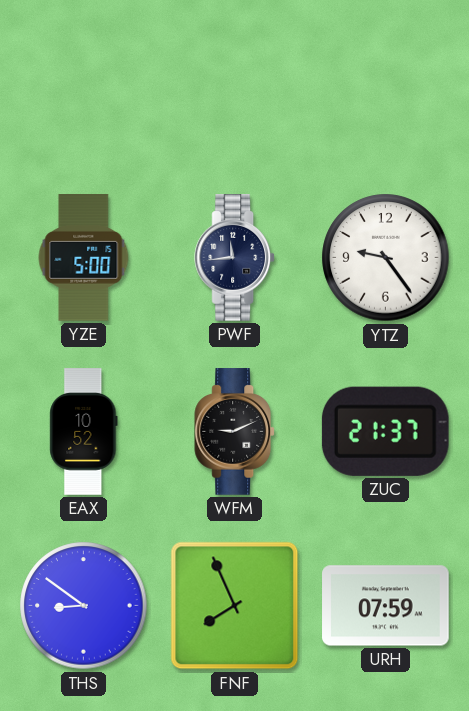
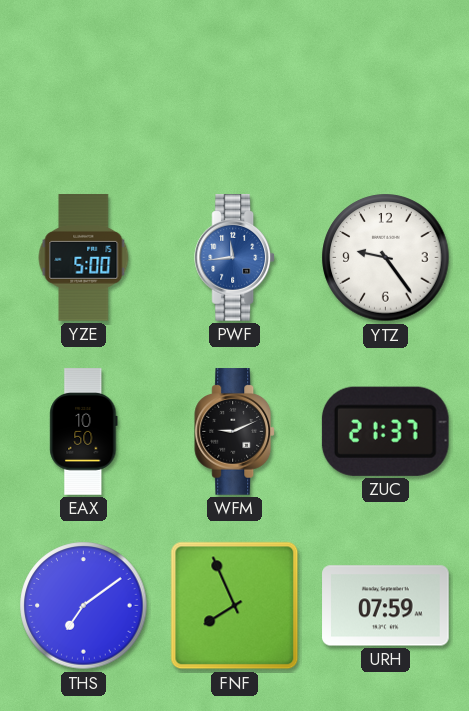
PWF dial: navy -> blue (235, 258)
EAX: 10:52 -> 10:50 (84, 432)
THS: 8:51 -> 7:09 (84, 606)
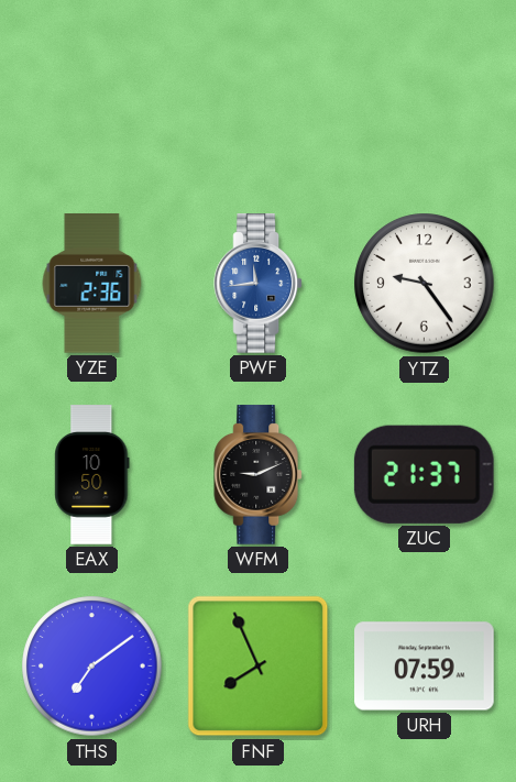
YZE: 5:00 -> 2:36 (92, 284)
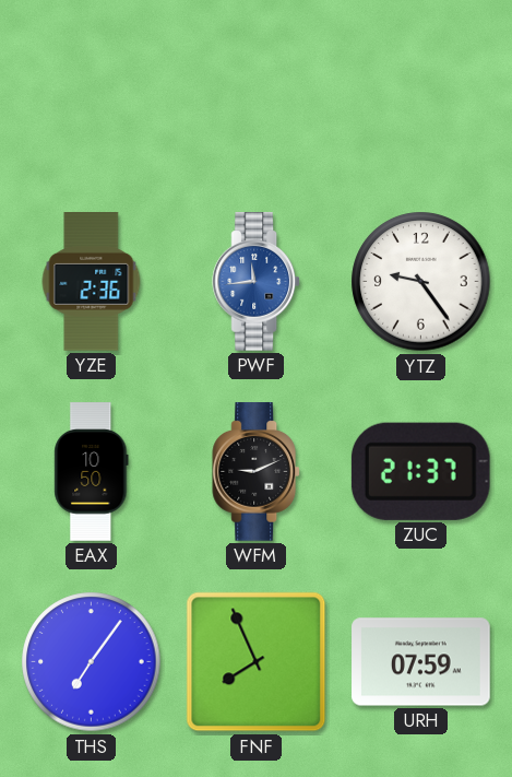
THS: 7:09 -> 7:06 (92, 662)
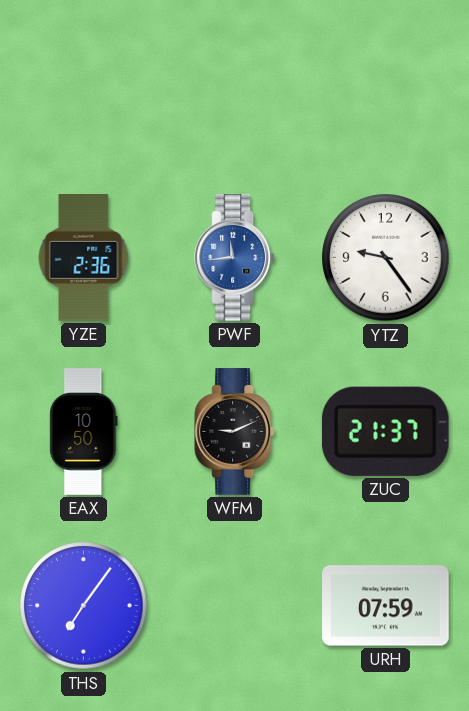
FNF: 7:56 -> none (257, 662)
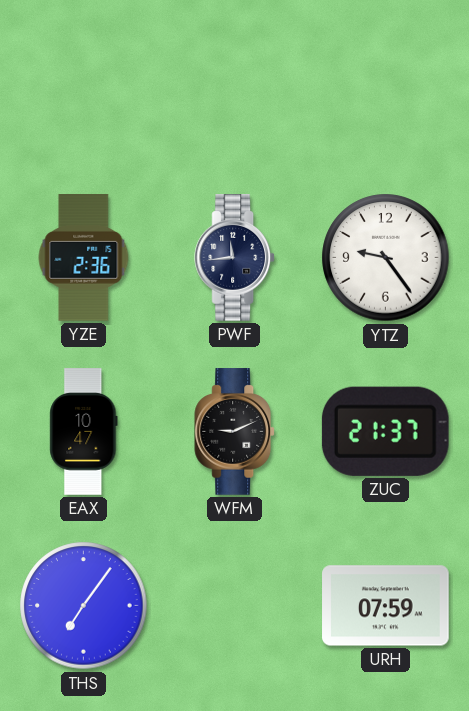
PWF dial: blue -> navy (235, 258)
EAX: 10:50 -> 10:47 (84, 432)
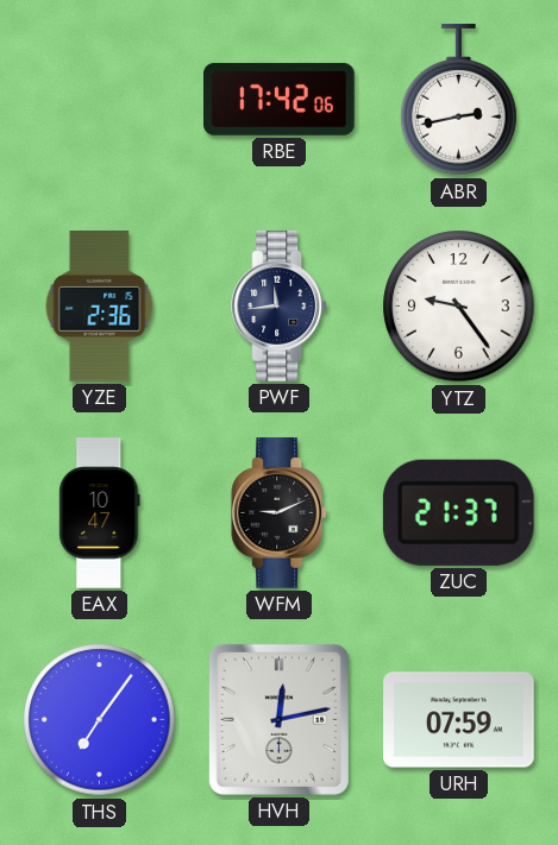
RBE: none -> 17:42 (280, 99)
ABR: none -> 2:43 (459, 100)
HVH: none -> 12:13 (278, 719)
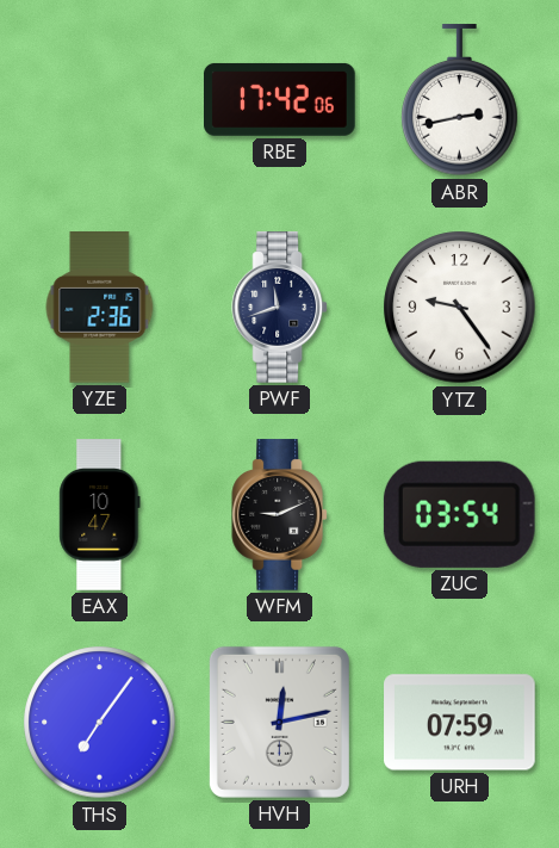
PWF: 11:44 -> 11:42 (280, 308)
ZUC: 21:37 -> 03:54 (459, 514)
